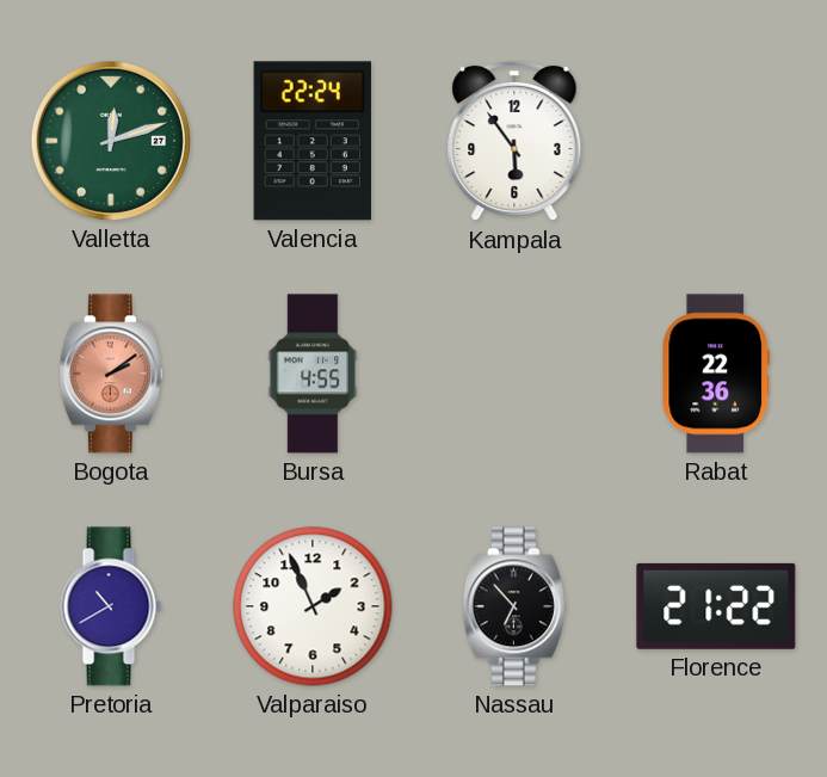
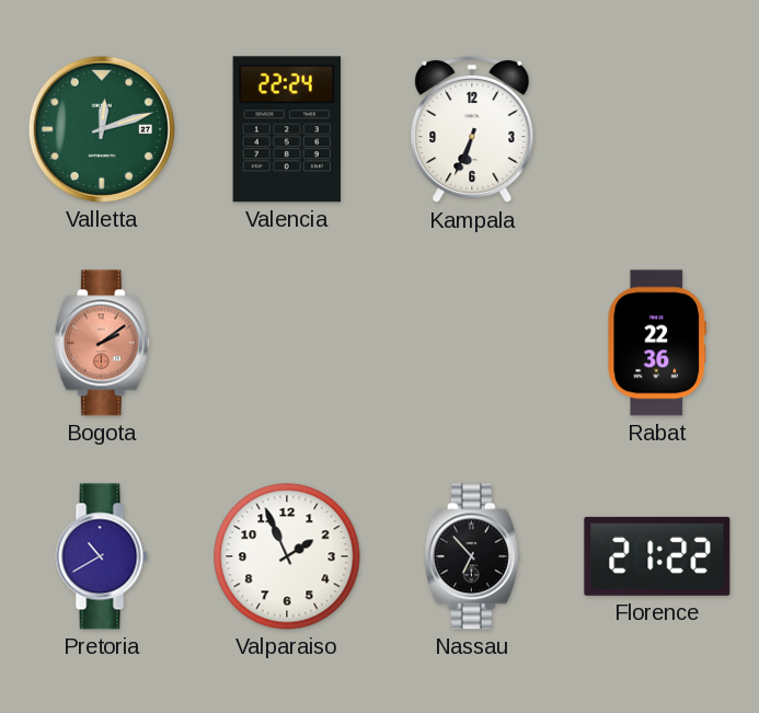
Kampala: 5:54 -> 6:34 (472, 129)
Bursa: 4:55 -> none (313, 374)
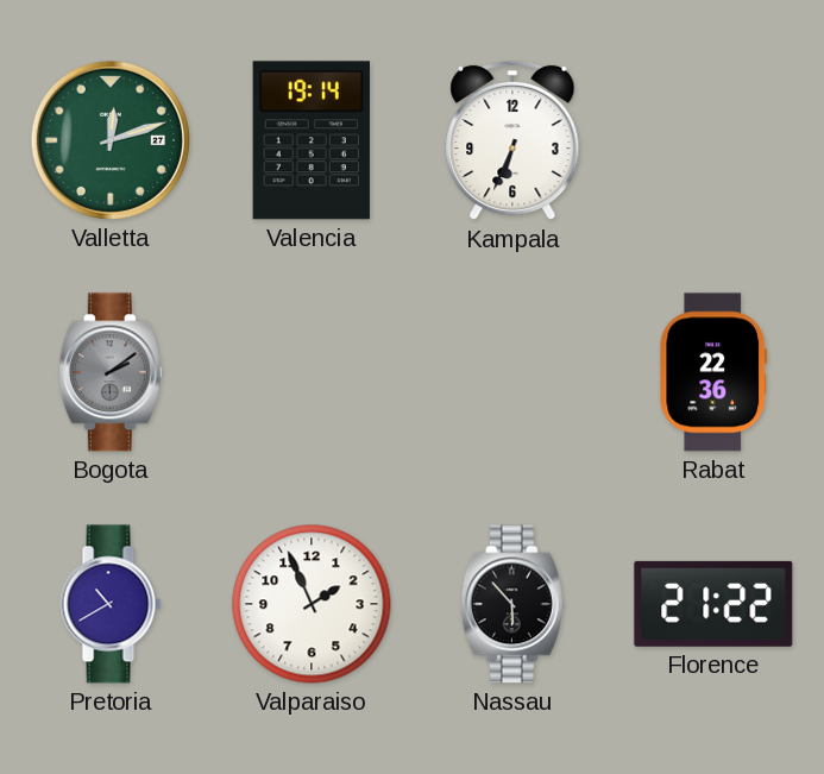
Valencia: 22:24 -> 19:14 (312, 140)
Bogota dial: salmon -> grey (111, 372)
Nassau: 6:53 -> 5:53 (512, 604)
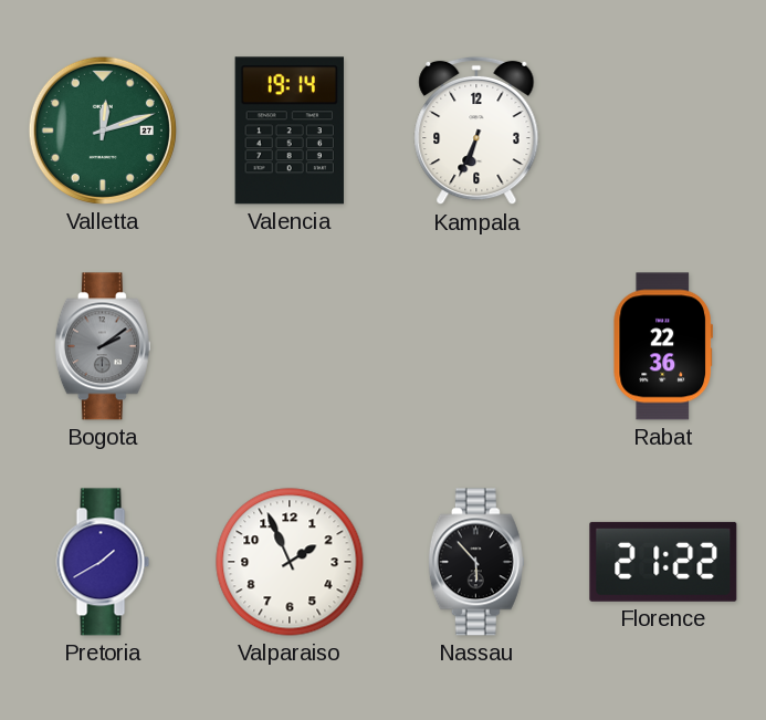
Pretoria: 10:40 -> 1:40 (103, 562)
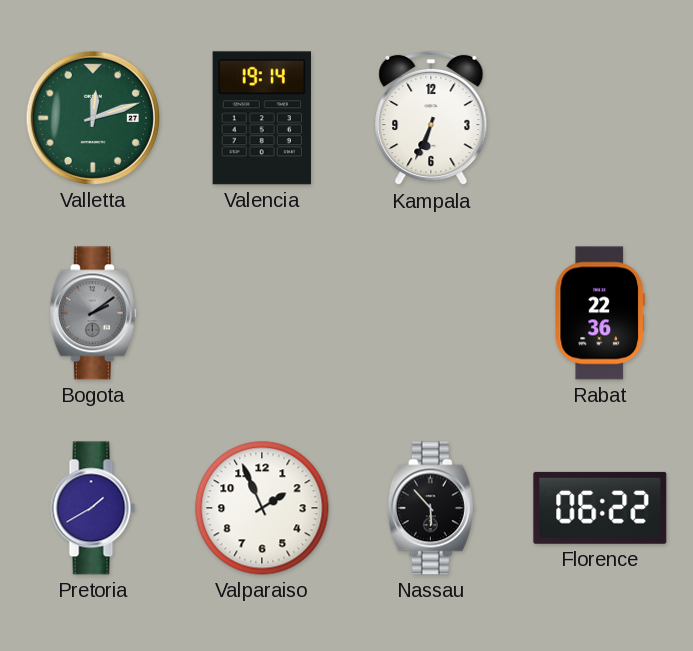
Florence: 21:22 -> 06:22 (600, 508)
